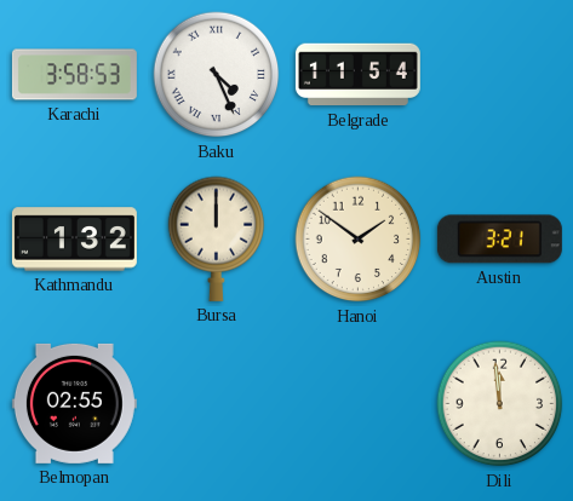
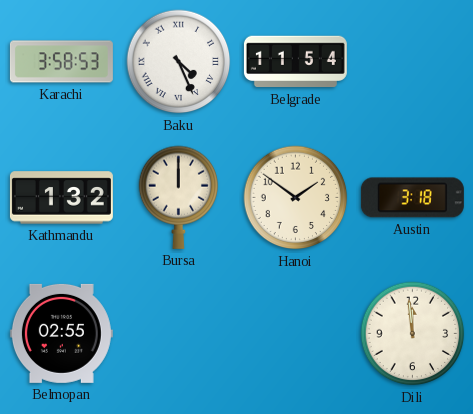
Austin: 3:21 -> 3:18 (412, 198)
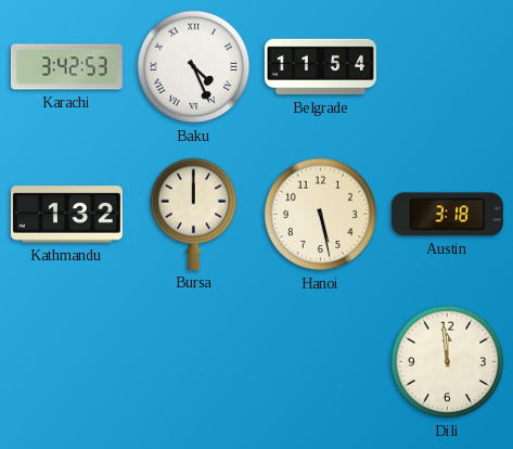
Karachi: 3:58 -> 3:42 (66, 67)
Hanoi: 1:51 -> 5:28 (321, 215)
Belmopan: 02:55 -> none (61, 333)
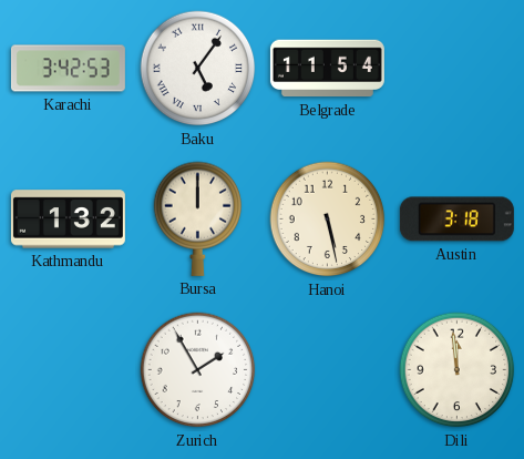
Baku: 4:26 -> 5:06 (198, 69)
Zurich: none -> 1:55 (198, 370)
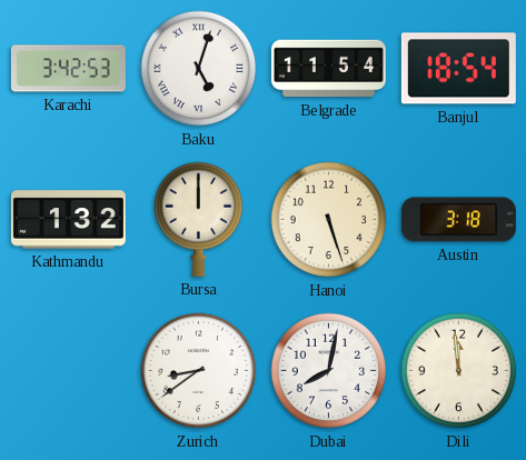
Baku: 5:06 -> 5:03 (199, 69)
Banjul: none -> 18:54 (458, 69)
Hanoi: 5:28 -> 5:27 (329, 220)
Zurich: 1:55 -> 8:39 (199, 371)
Dubai: none -> 8:02 (329, 371)
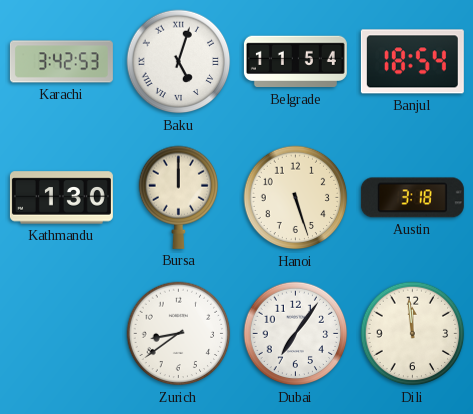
Kathmandu: 1:32 -> 1:30 (61, 198)
Dubai: 8:02 -> 7:06 (296, 334)
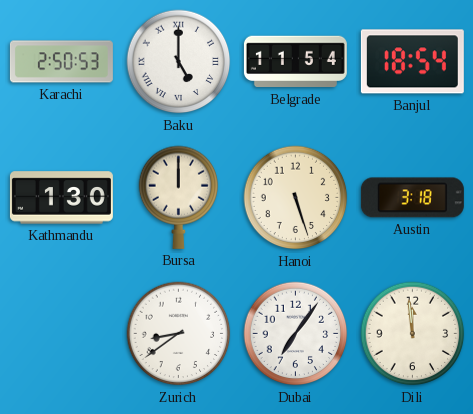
Karachi: 3:42 -> 2:50 (61, 62)
Baku: 5:03 -> 5:00 (179, 62)
